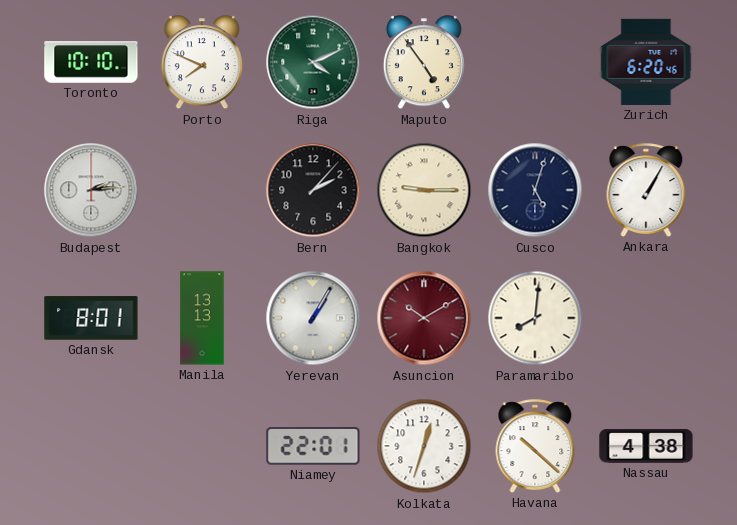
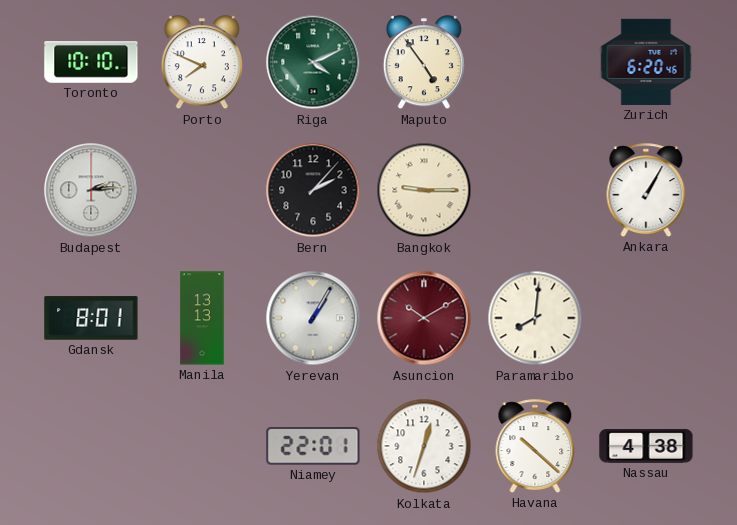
Cusco: 5:03 -> none (535, 190)
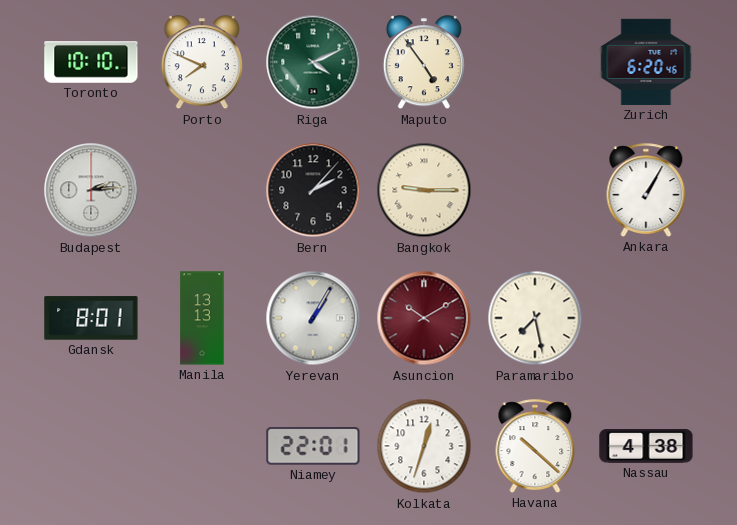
Paramaribo: 8:01 -> 7:28 (535, 318)
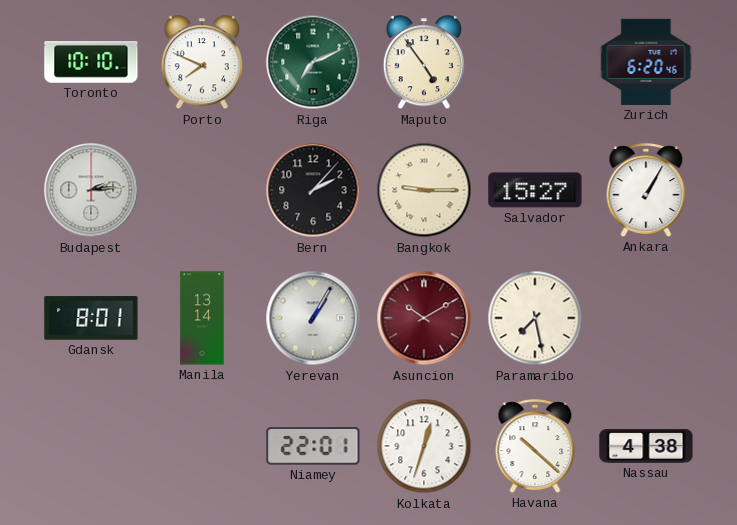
Riga: 4:11 -> 7:11 (313, 62)
Salvador: none -> 15:27 (535, 190)
Manila: 13:13 -> 13:14 (202, 318)
